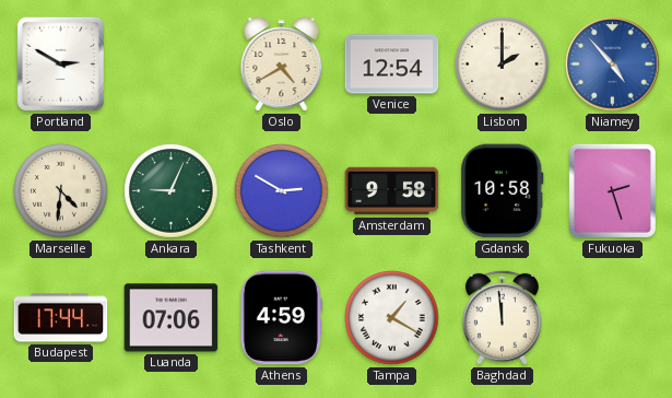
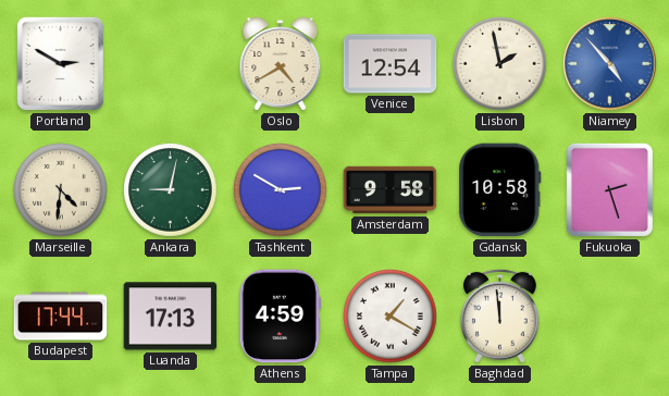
Lisbon: 2:00 -> 1:58 (500, 64)
Ankara: 9:04 -> 9:02 (171, 190)
Luanda: 07:06 -> 17:13 (171, 317)
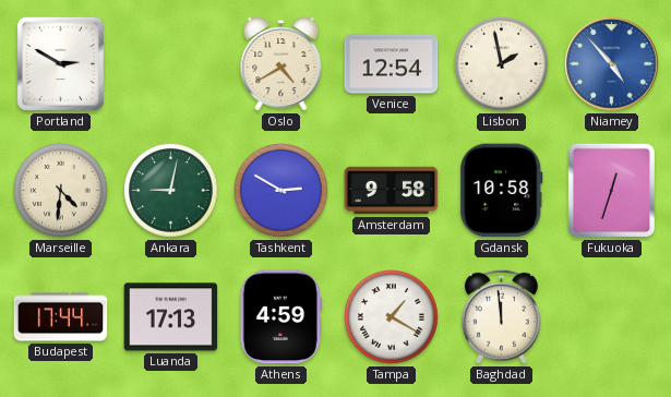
Fukuoka: 2:27 -> 12:33 (611, 190)
